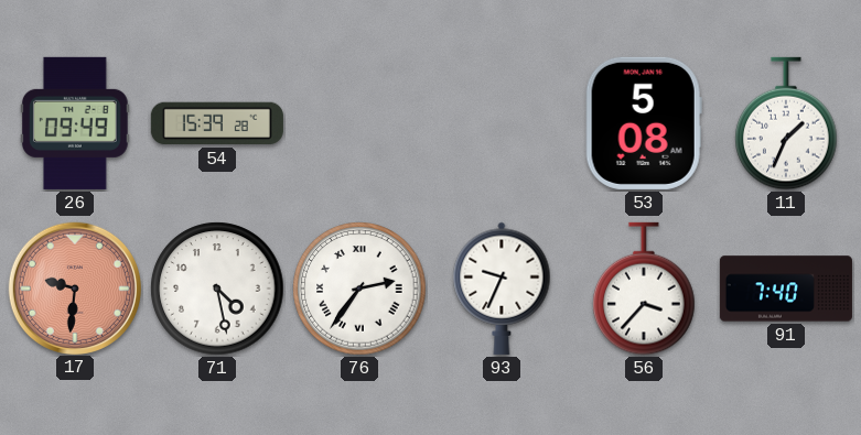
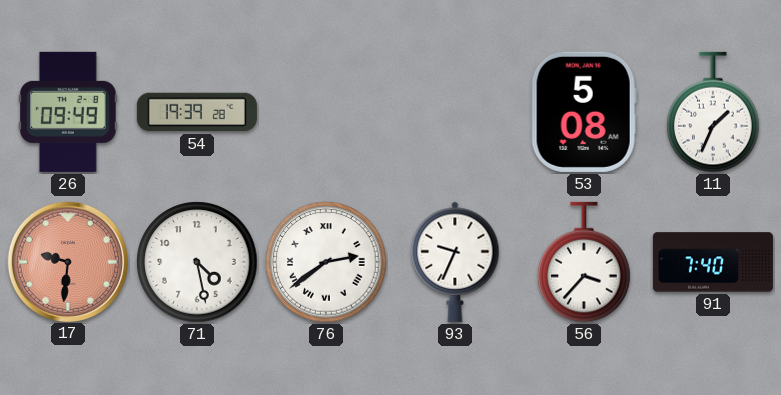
54: 15:39 -> 19:39 (197, 112)
76: 2:36 -> 2:39 (326, 262)
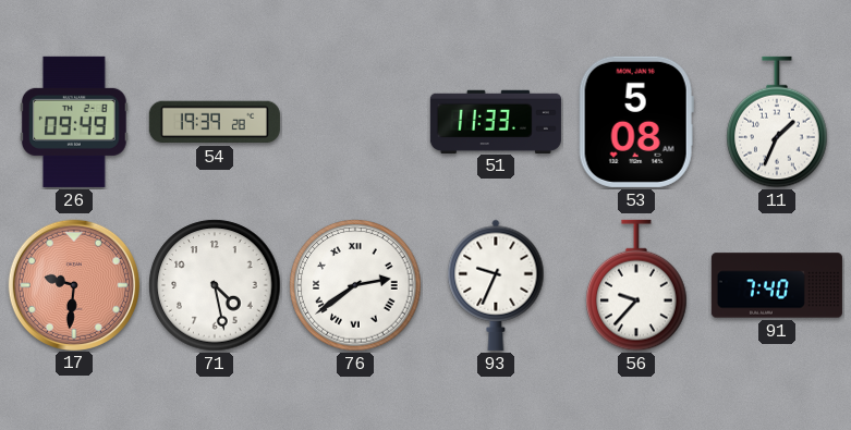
51: none -> 11:33 (496, 121)
56: 3:37 -> 9:37 (636, 285)
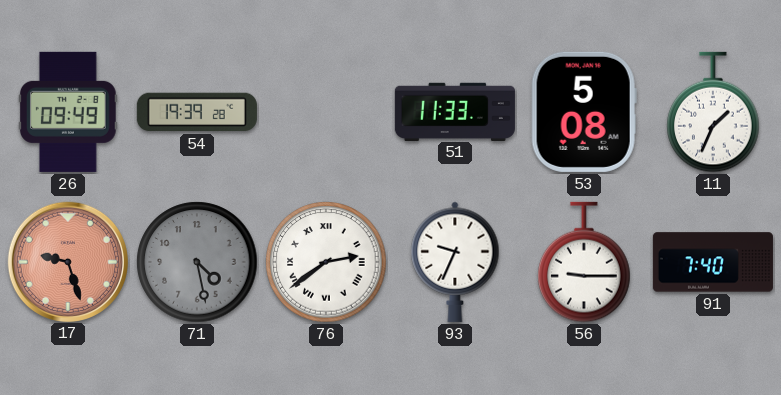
17: 9:31 -> 9:27 (67, 261)
71 dial: white -> grey (197, 262)
56: 9:37 -> 9:15 (584, 262)
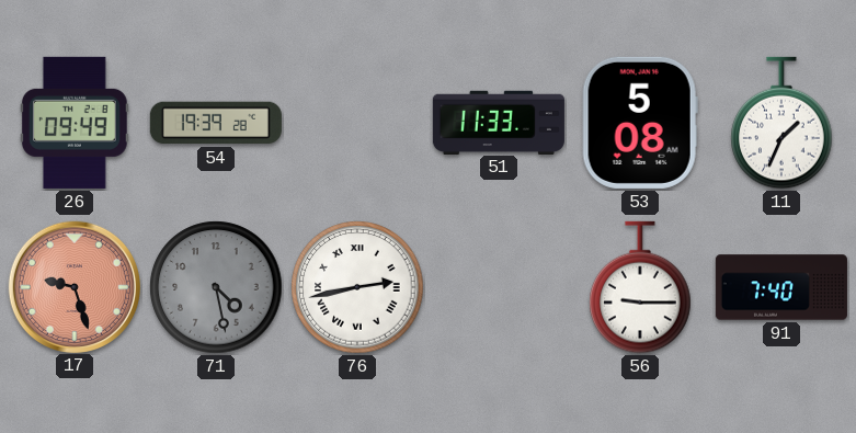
76: 2:39 -> 2:43 (357, 287)
93: 9:34 -> none (455, 262)
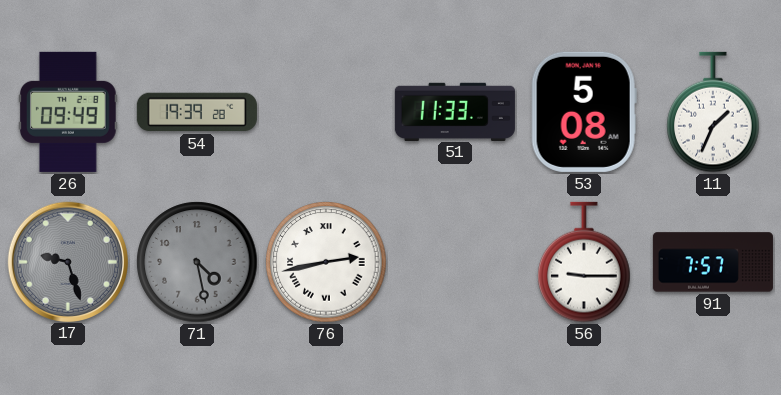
17 dial: salmon -> grey (67, 261)
91: 7:40 -> 7:57 (713, 262)
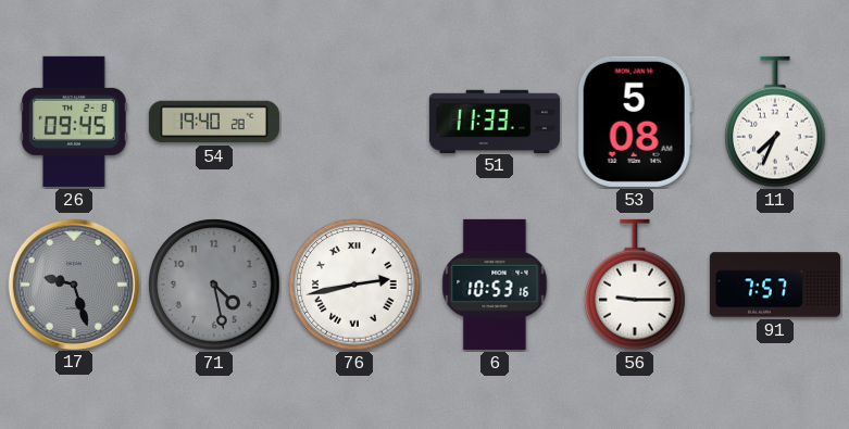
26: 09:49 -> 09:45 (74, 122)
54: 19:39 -> 19:40 (214, 122)
11: 1:34 -> 7:34 (775, 122)
6: none -> 10:53 (495, 285)
